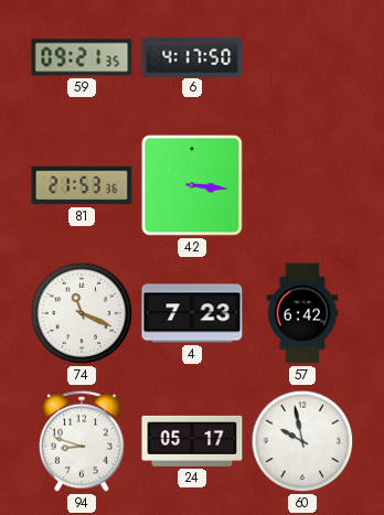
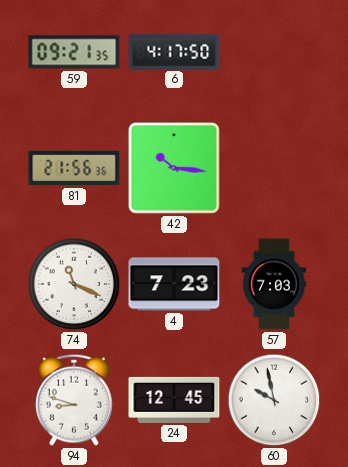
81: 21:53 -> 21:56 (74, 168)
42: 3:16 -> 10:16 (174, 168)
57: 6:42 -> 7:03 (274, 284)
24: 05:17 -> 12:45 (174, 400)
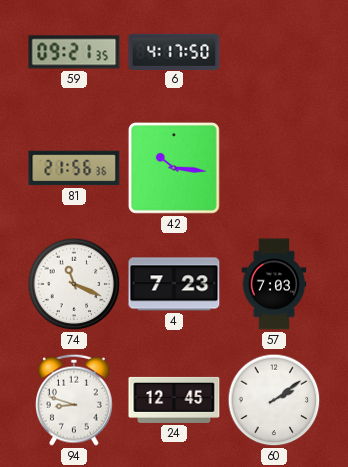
60: 9:58 -> 2:09 (274, 400)
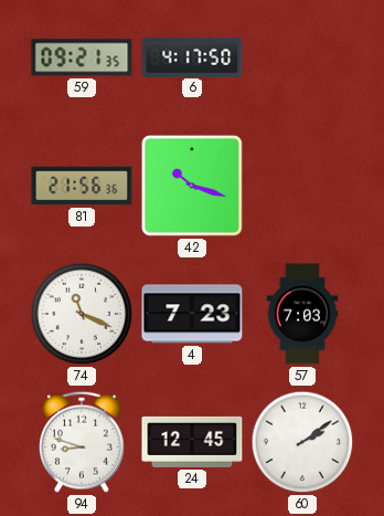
42: 10:16 -> 10:18 (192, 186)
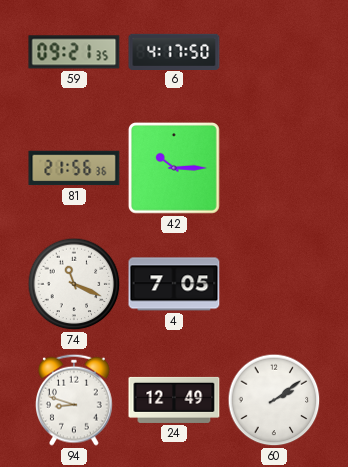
42: 10:18 -> 10:15 (174, 168)
4: 7:23 -> 7:05 (174, 284)
57: 7:03 -> none (302, 314)
24: 12:45 -> 12:49 (174, 400)
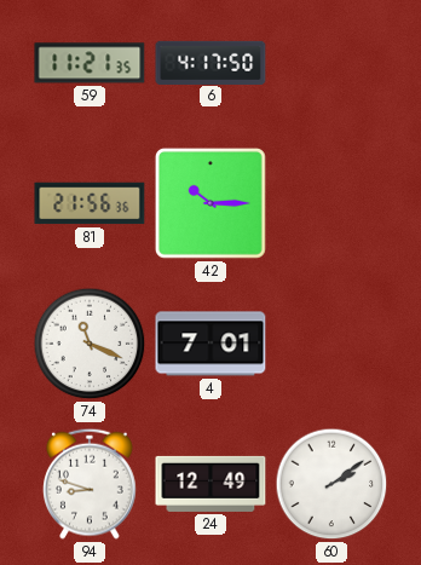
59: 09:21 -> 11:21 (90, 63)
4: 7:05 -> 7:01 (211, 344)
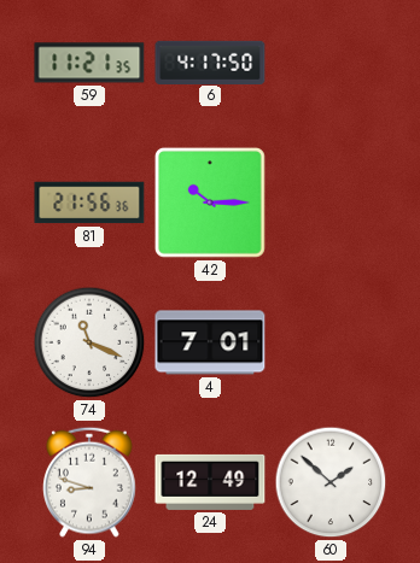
60: 2:09 -> 1:52 (331, 482)
